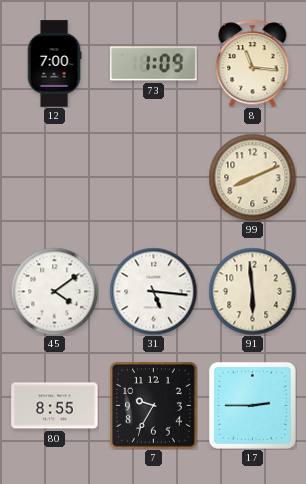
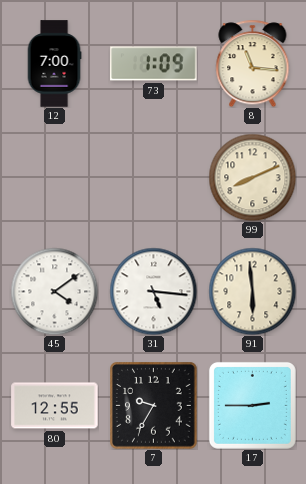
80: 8:55 -> 12:55 (55, 406)
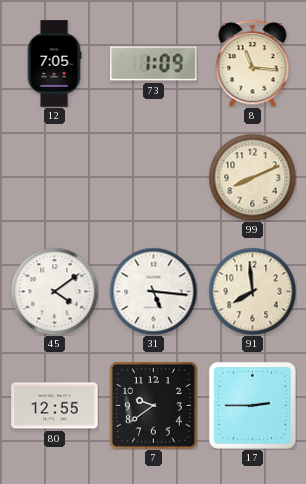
12: 7:00 -> 7:05 (54, 64)
91: 5:59 -> 7:59 (252, 291)
7: 9:35 -> 9:39 (154, 406)
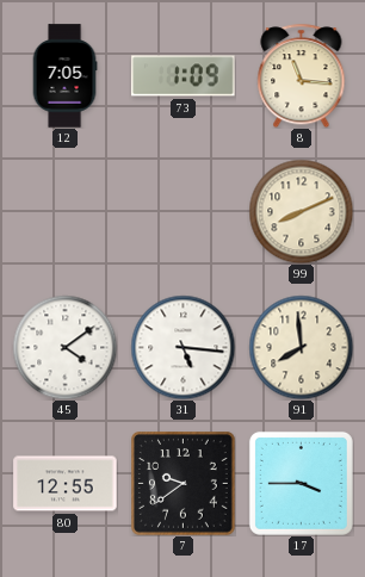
17: 2:45 -> 3:45 (301, 483)
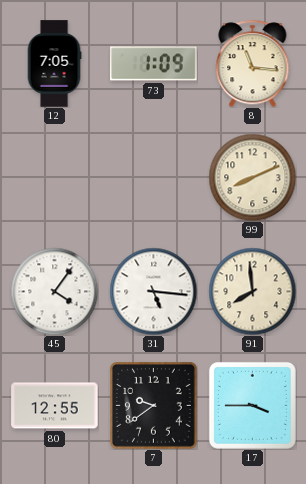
45: 4:09 -> 4:06 (54, 291)
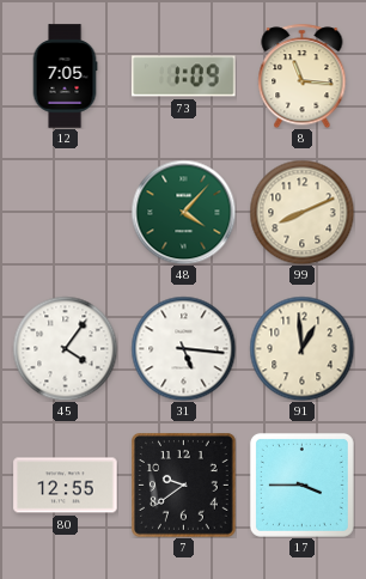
48: none -> 4:07 (183, 212)
91: 7:59 -> 12:59 (301, 348)
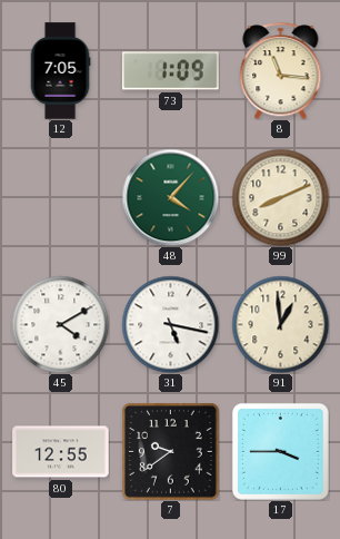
45: 4:06 -> 4:10 (60, 324)
31: 5:16 -> 5:17 (170, 324)
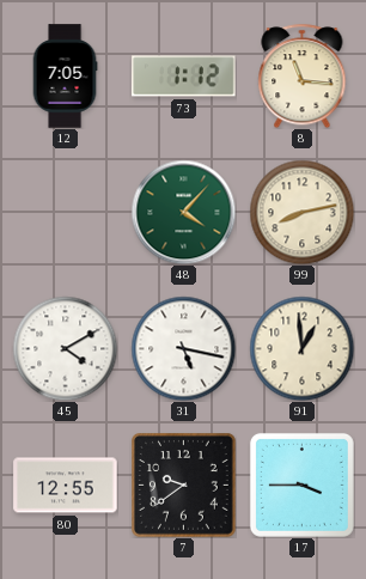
73: 1:09 -> 1:12 (184, 77)
99: 8:11 -> 8:13 (301, 212)
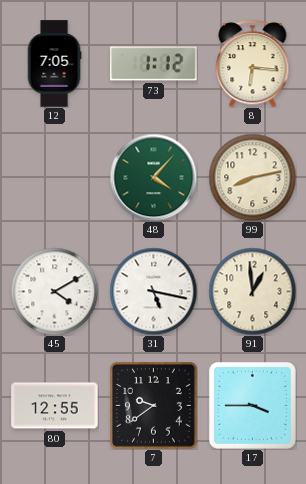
8: 11:16 -> 6:16 (253, 63)
